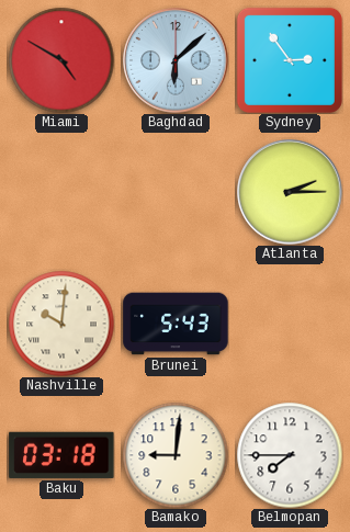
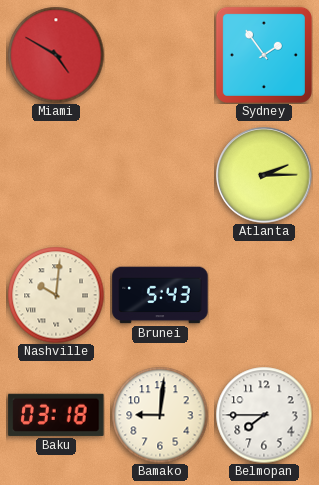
Baghdad: 6:08 -> none (176, 60)
Sydney: 2:54 -> 1:54 (264, 55)
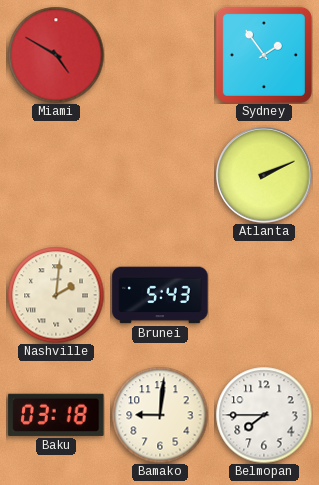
Atlanta: 2:15 -> 2:11 (264, 175)
Nashville: 10:01 -> 2:01 (56, 295)
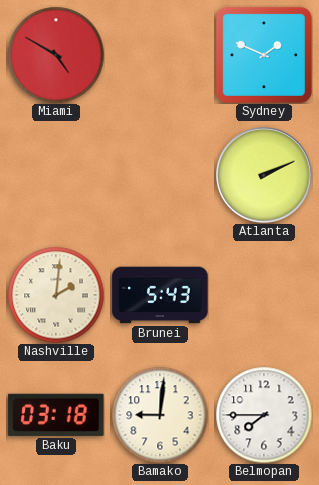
Sydney: 1:54 -> 1:49 (264, 55)
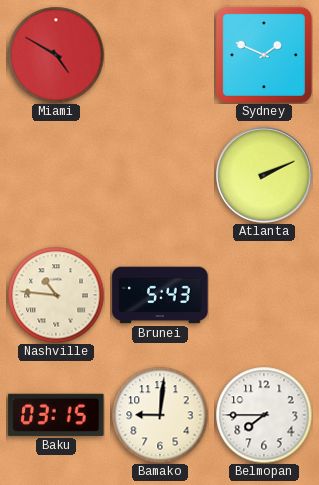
Nashville: 2:01 -> 10:46 (56, 295)
Baku: 03:18 -> 03:15 (56, 415)
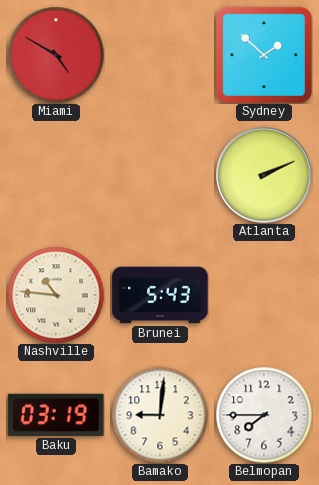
Sydney: 1:49 -> 1:52 (264, 55)
Baku: 03:15 -> 03:19 (56, 415)
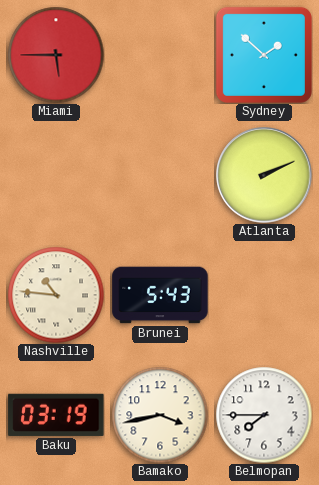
Miami: 4:50 -> 5:45 (56, 55)
Bamako: 9:01 -> 3:43 (160, 415)
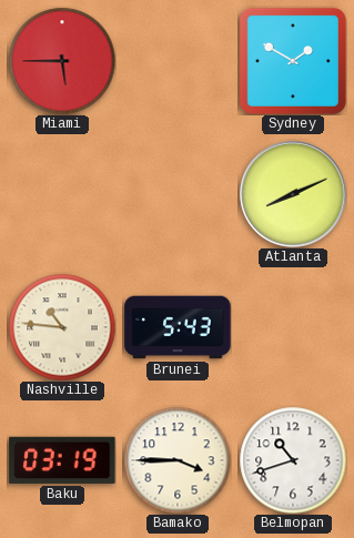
Sydney: 1:52 -> 1:50 (293, 61)
Atlanta: 2:11 -> 8:11 (293, 194)
Bamako: 3:43 -> 3:45 (178, 460)
Belmopan: 7:45 -> 10:42 (293, 460)
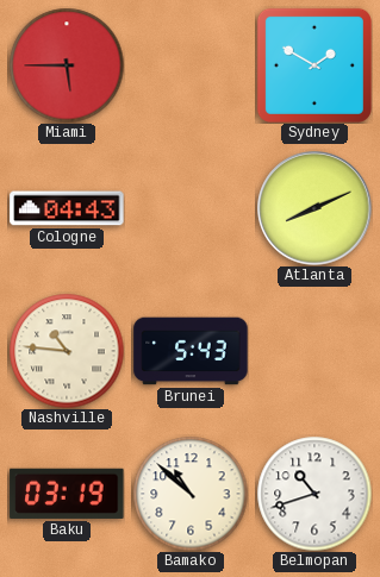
Cologne: none -> 04:43 (67, 208)
Bamako: 3:45 -> 10:52 (191, 494)
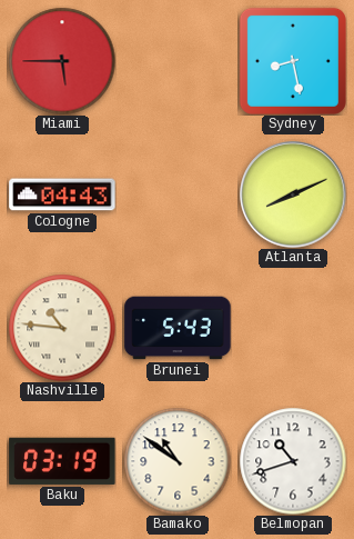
Sydney: 1:50 -> 8:28 (293, 61)
Bamako: 10:52 -> 10:51 (178, 461)
